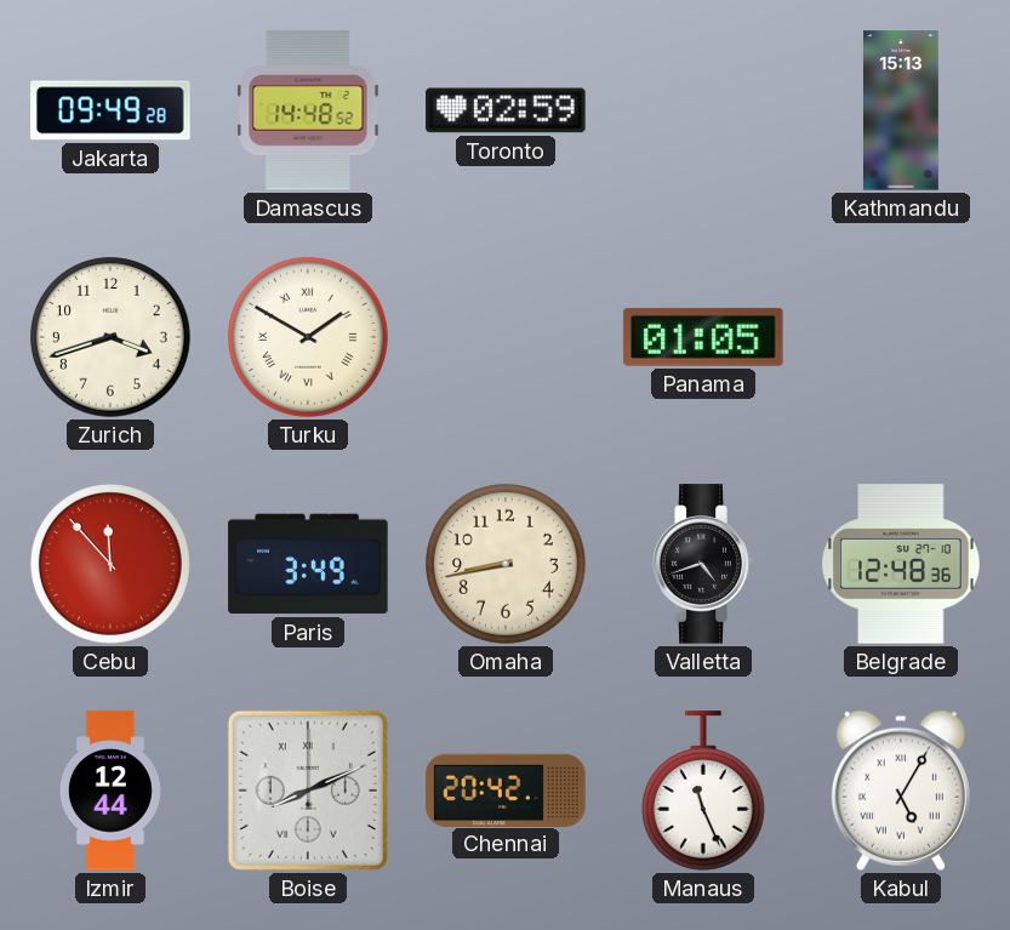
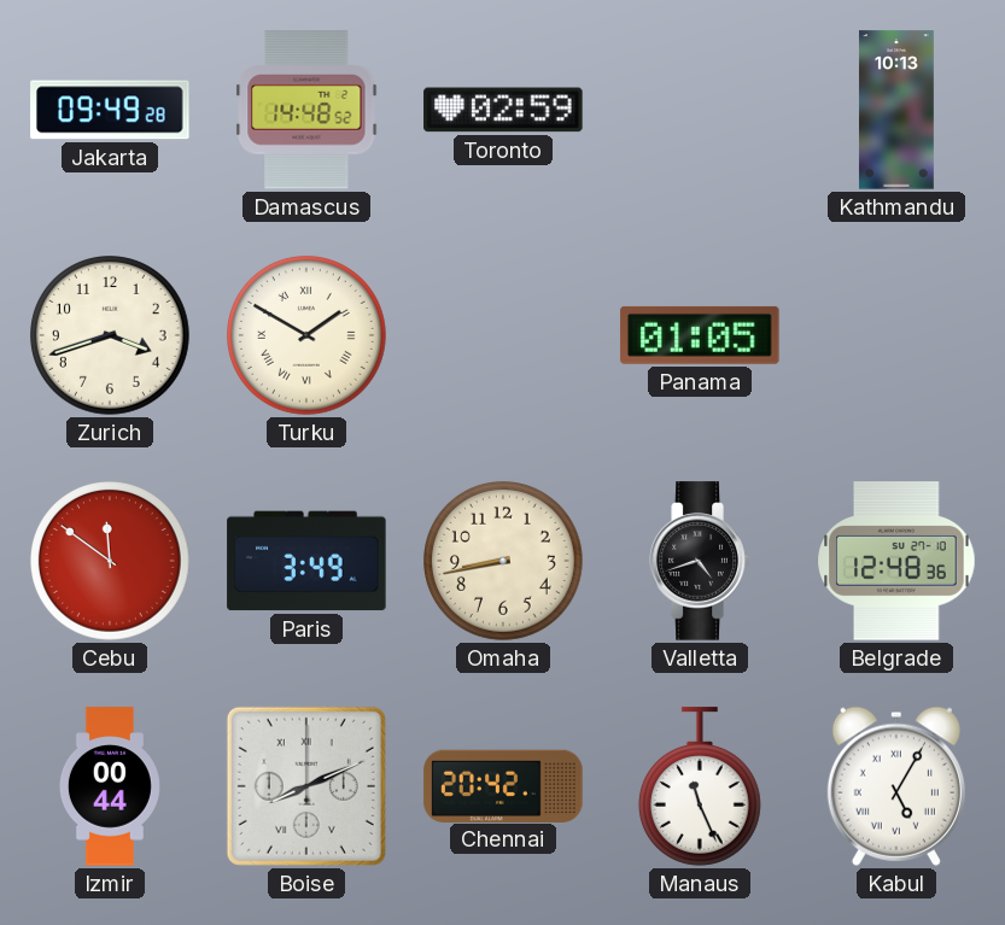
Kathmandu: 15:13 -> 10:13 (896, 110)
Cebu: 11:53 -> 11:51 (111, 562)
Izmir: 12:44 -> 00:44 (110, 786)
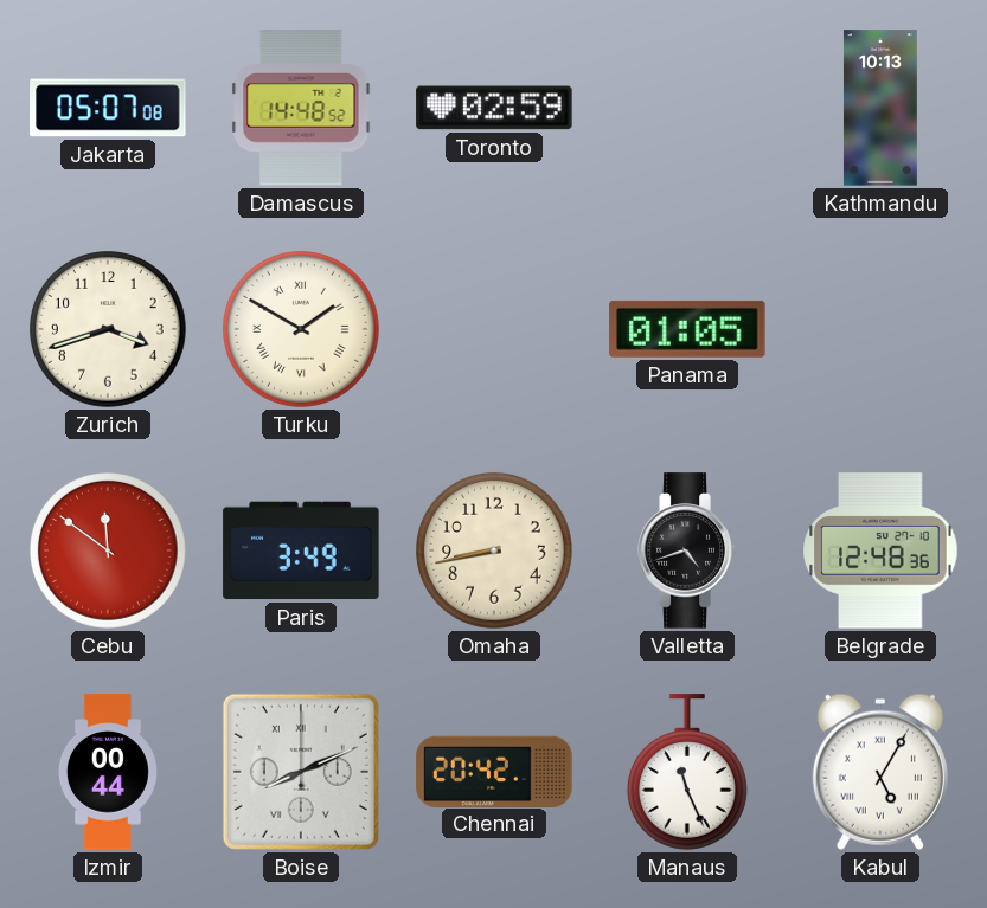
Jakarta: 09:49 -> 05:07 (108, 108)
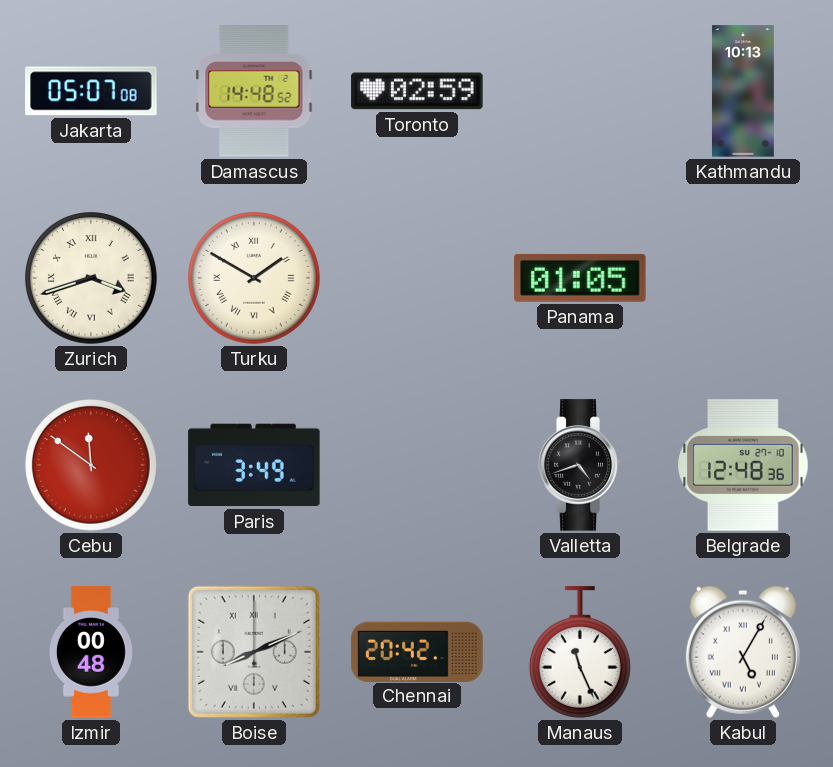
Zurich numerals: Arabic -> Roman (92, 279)
Omaha: 8:43 -> none (495, 552)
Izmir: 00:44 -> 00:48 (91, 652)
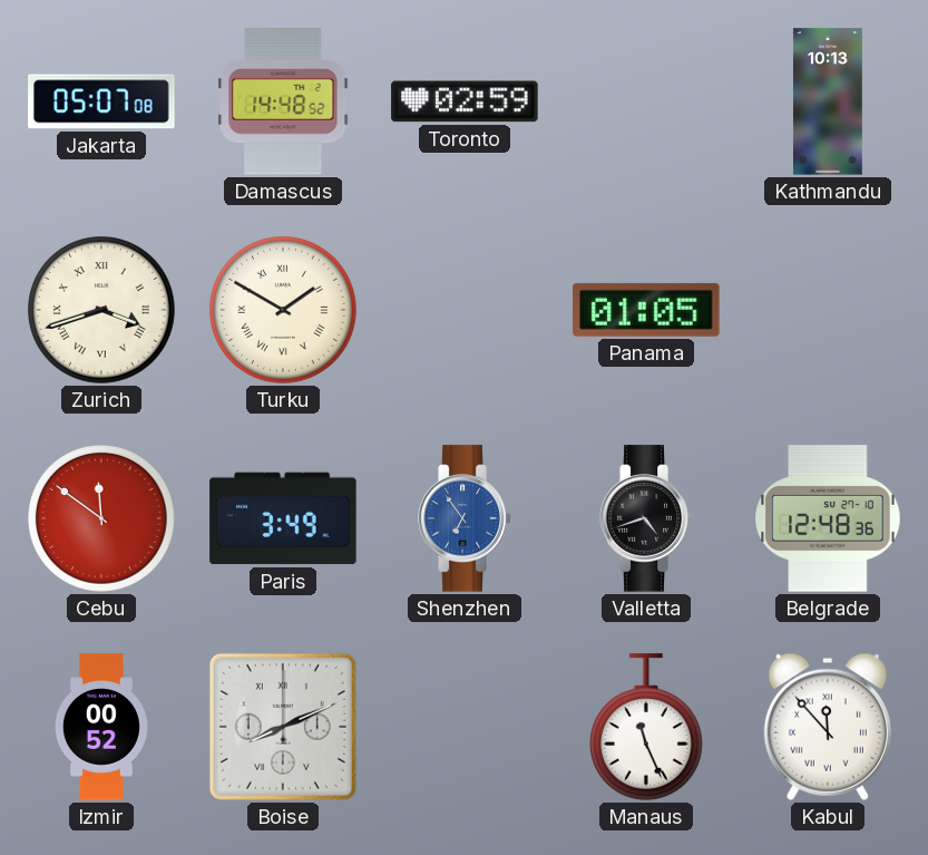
Shenzhen: none -> 6:54 (465, 518)
Izmir: 00:48 -> 00:52 (101, 727)
Chennai: 20:42 -> none (417, 651)
Kabul: 5:05 -> 11:53 (828, 727)
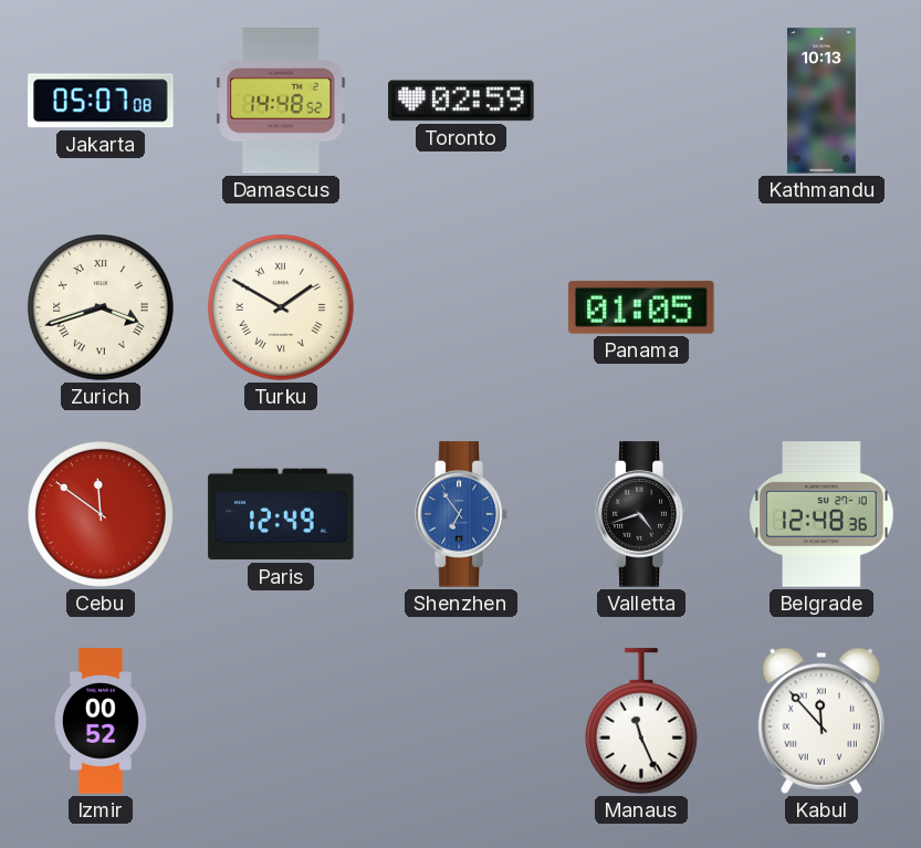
Paris: 3:49 -> 12:49 (281, 514)
Boise: 8:11 -> none (283, 727)
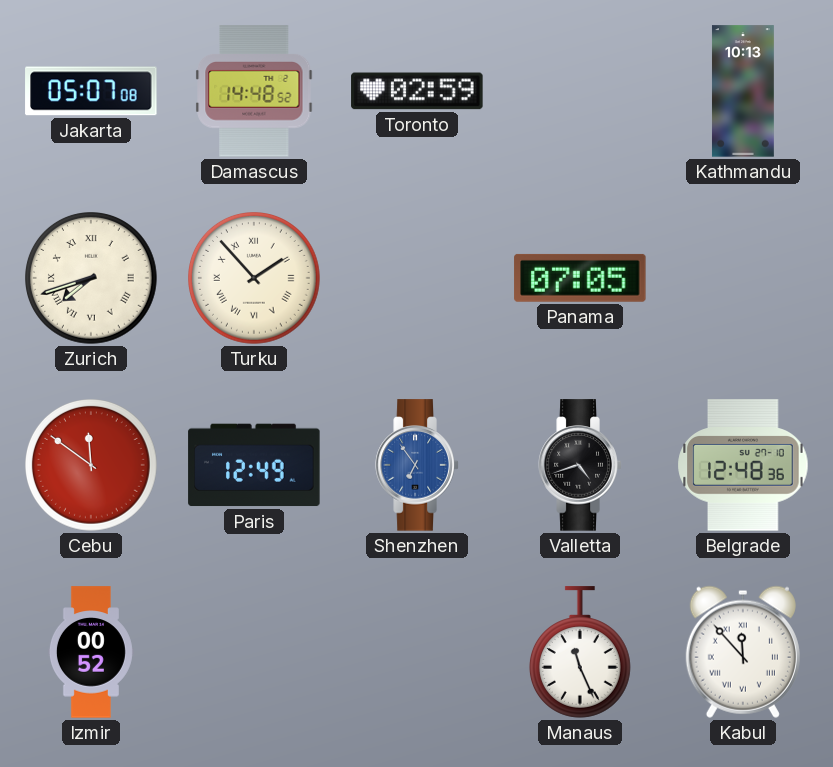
Zurich: 3:42 -> 7:42 (92, 279)
Turku: 1:50 -> 1:53 (255, 279)
Panama: 01:05 -> 07:05 (580, 278)
